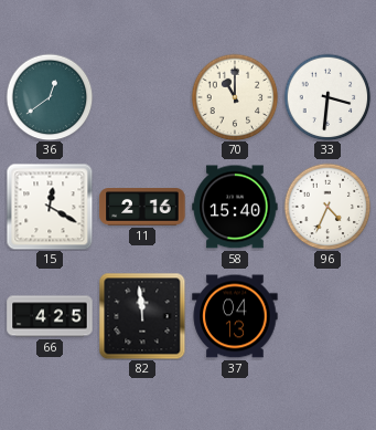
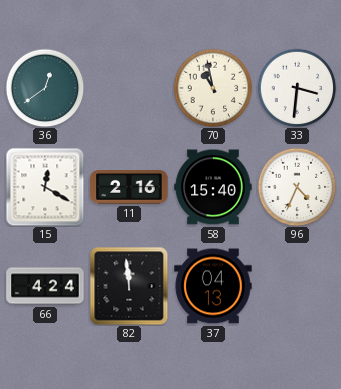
70: 11:00 -> 10:58 (213, 88)
66: 4:25 -> 4:24 (45, 286)
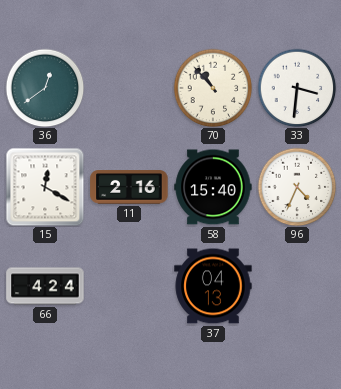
70: 10:58 -> 10:53 (213, 88)
82: 11:59 -> none (129, 286)
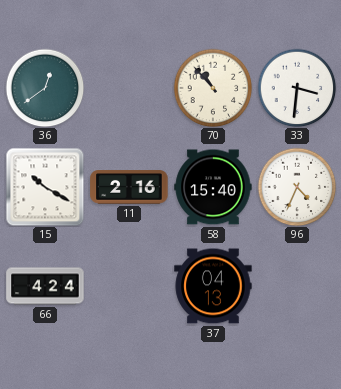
15: 12:20 -> 10:20 (45, 187)
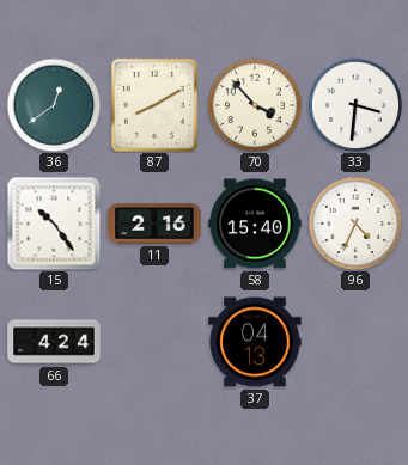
87: none -> 8:10 (154, 105)
70: 10:53 -> 3:53 (255, 105)
15: 10:20 -> 10:24 (54, 224)
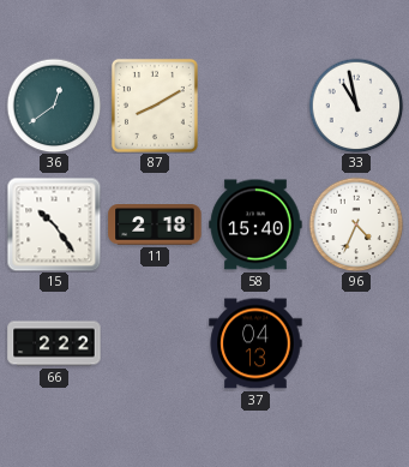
70: 3:53 -> none (255, 105)
33: 3:31 -> 10:58 (356, 106)
11: 2:16 -> 2:18 (155, 224)
66: 4:24 -> 2:22 (54, 343)
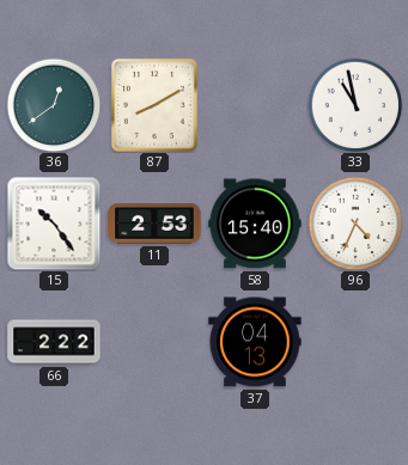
11: 2:18 -> 2:53 (154, 224)
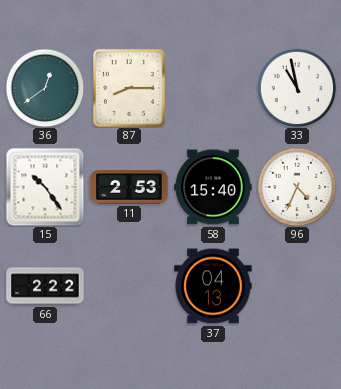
87: 8:10 -> 8:15 (129, 88)
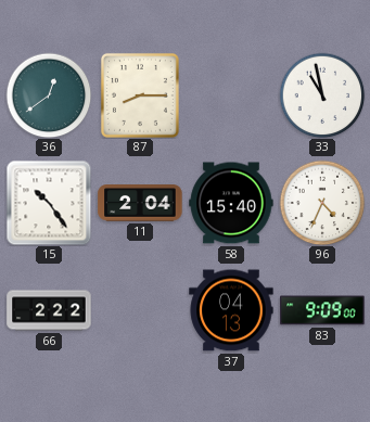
11: 2:53 -> 2:04 (140, 203)
83: none -> 9:09 (322, 310)
